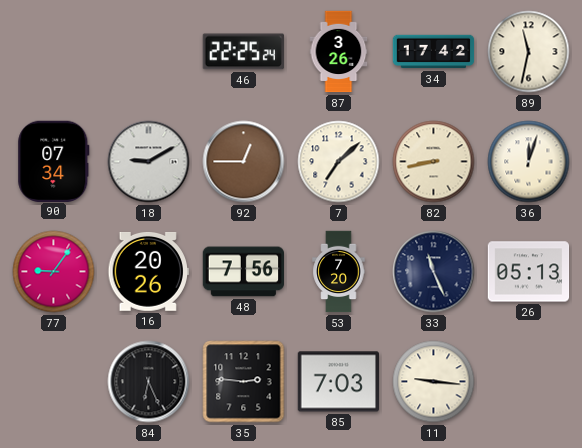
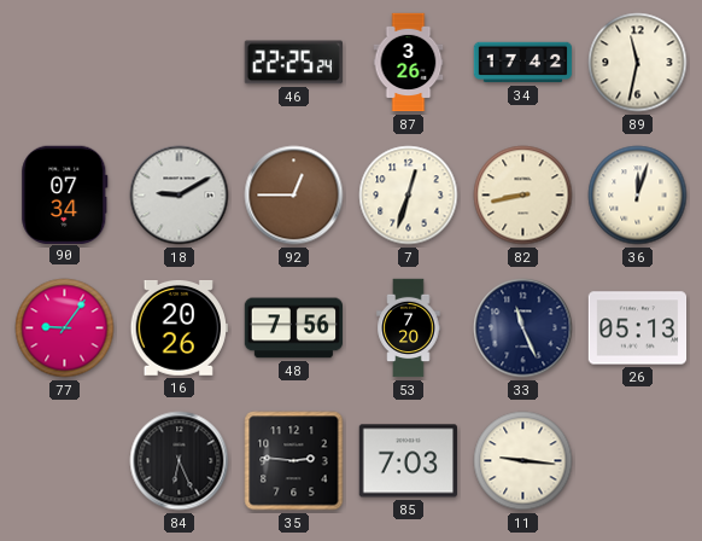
7: 7:08 -> 12:33 (409, 196)
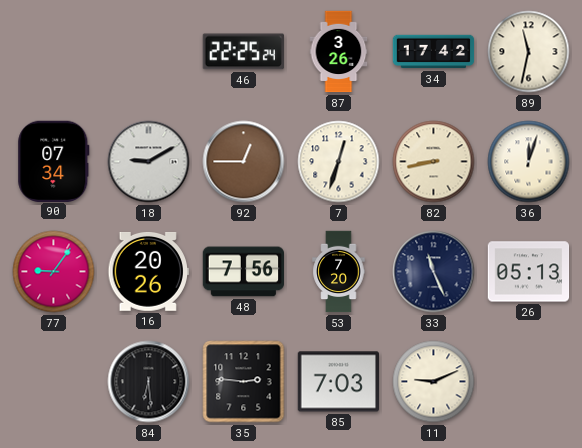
84: 6:26 -> 6:29 (149, 382)
11: 9:16 -> 9:11 (434, 382)
